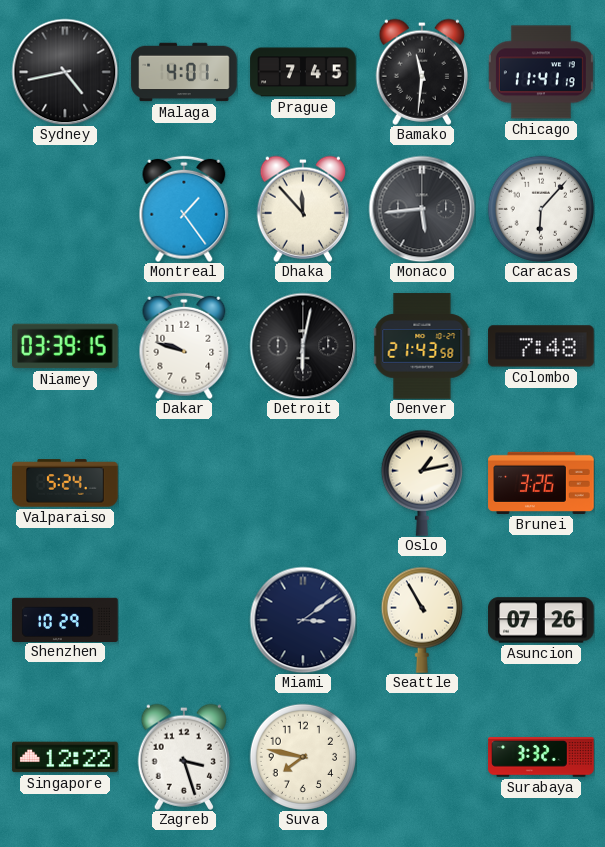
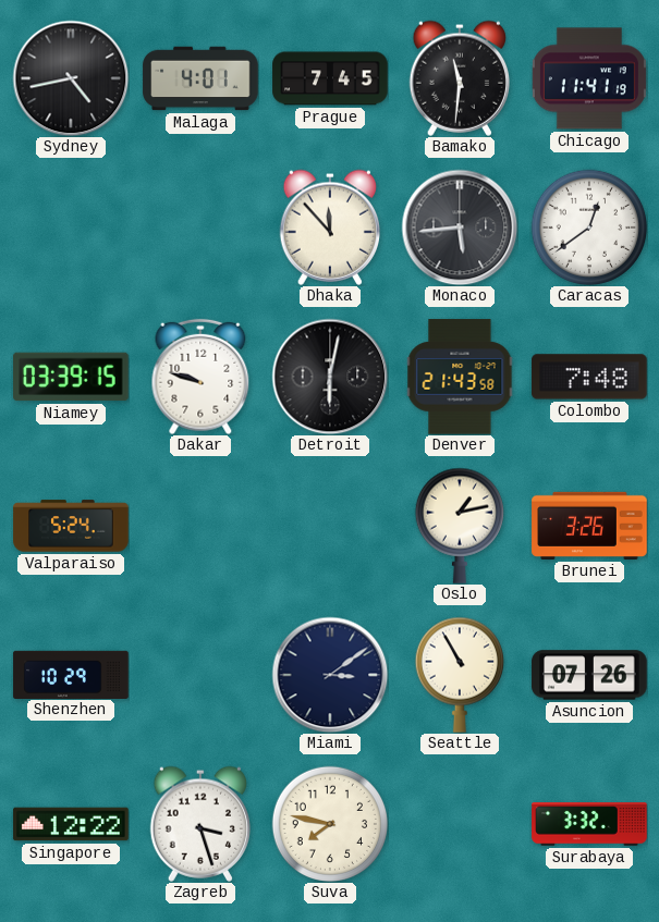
Montreal: 1:24 -> none (184, 209)
Caracas: 6:07 -> 12:39 (589, 228)
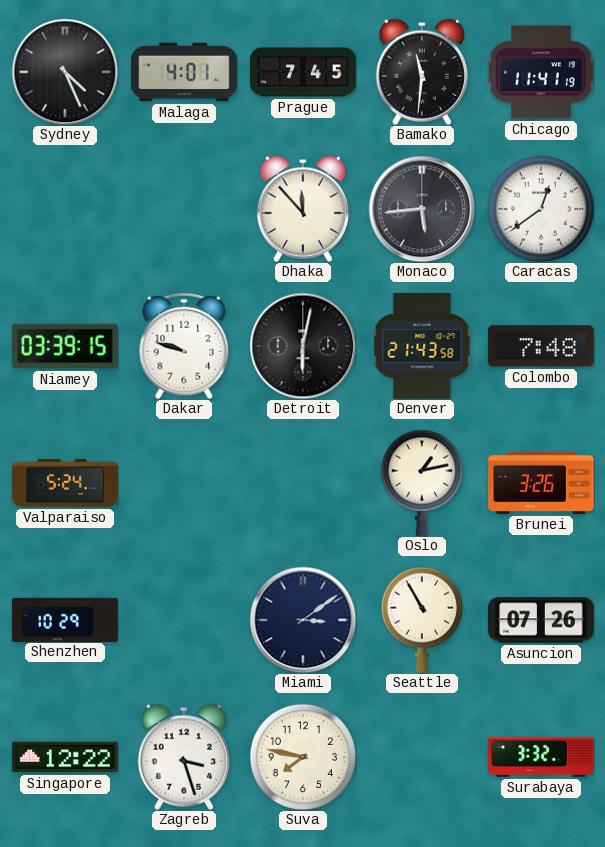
Sydney: 4:43 -> 4:26 (65, 72)
